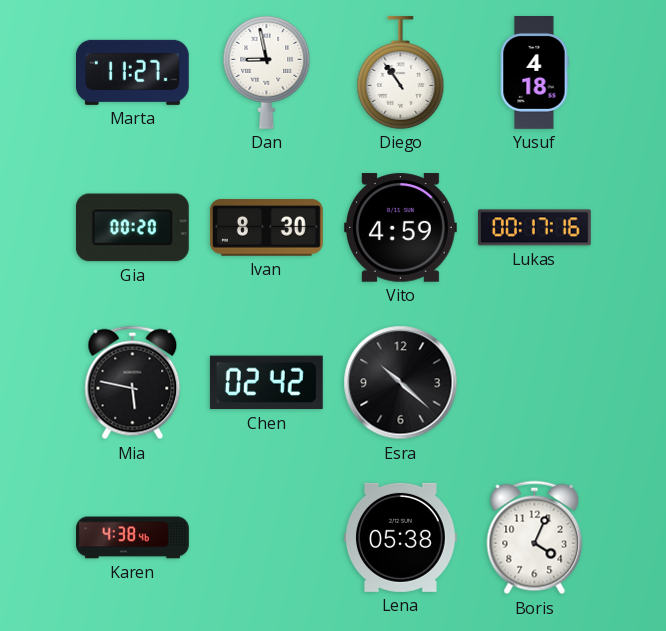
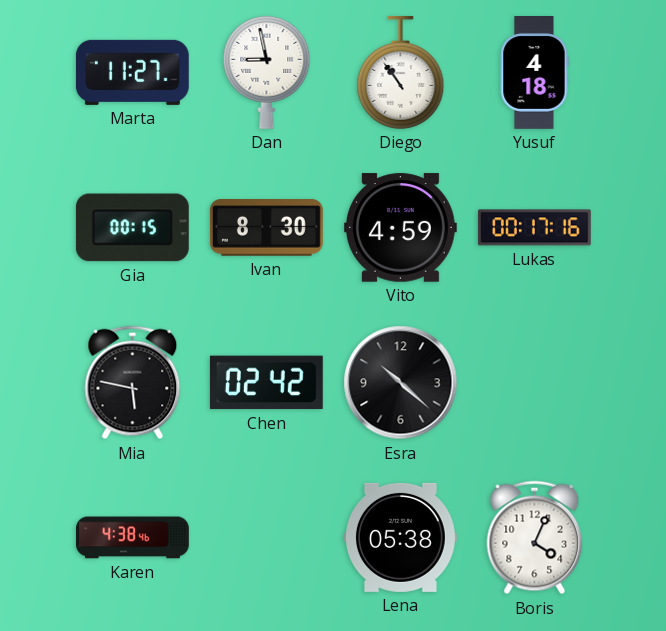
Gia: 00:20 -> 00:15 (132, 228)
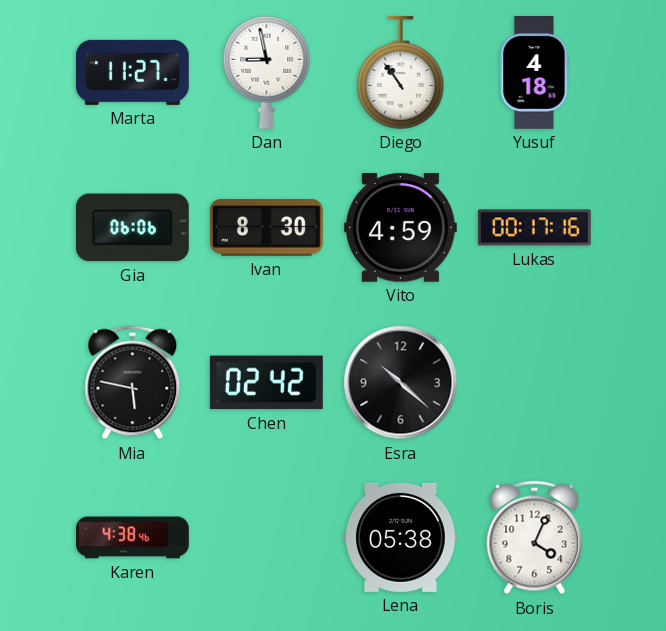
Gia: 00:15 -> 06:06 (132, 228)
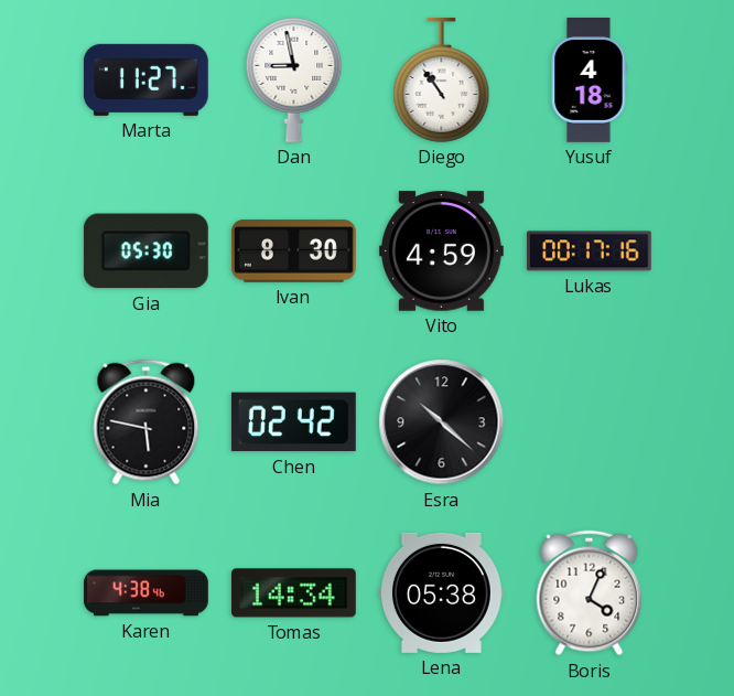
Gia: 06:06 -> 05:30 (145, 251)
Tomas: none -> 14:34 (293, 593)
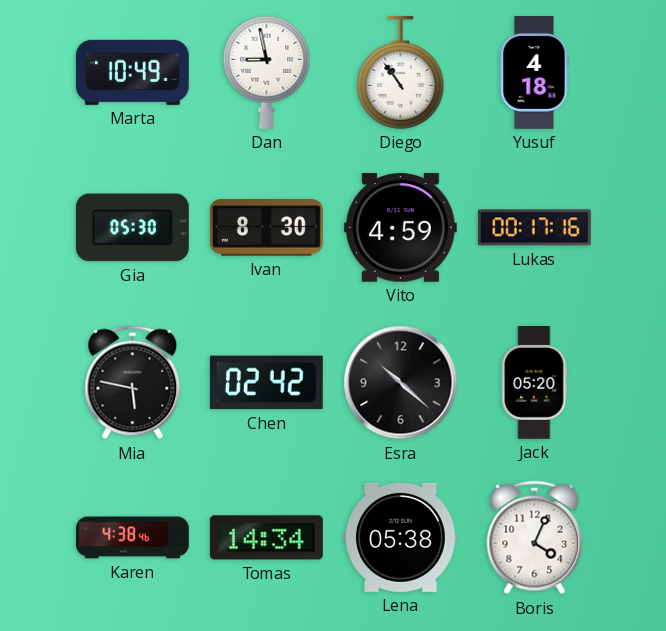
Marta: 11:27 -> 10:49 (132, 72)
Jack: none -> 05:20 (535, 383)
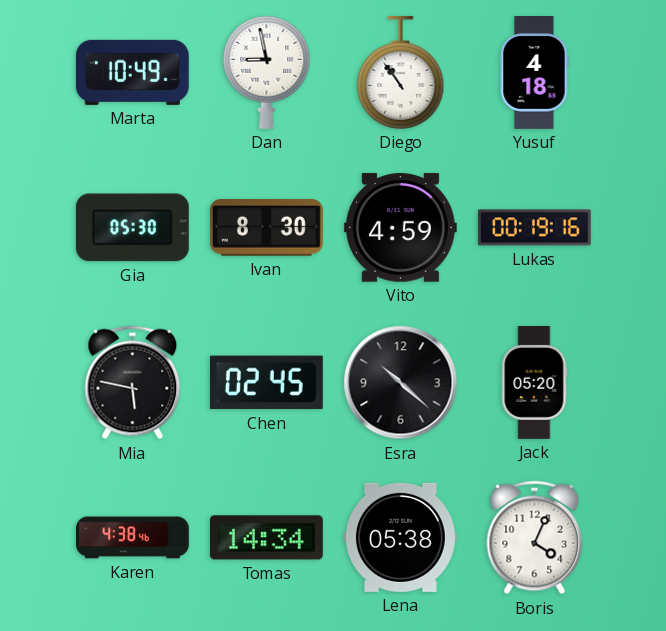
Lukas: 00:17 -> 00:19 (534, 228)
Chen: 02:42 -> 02:45 (266, 383)
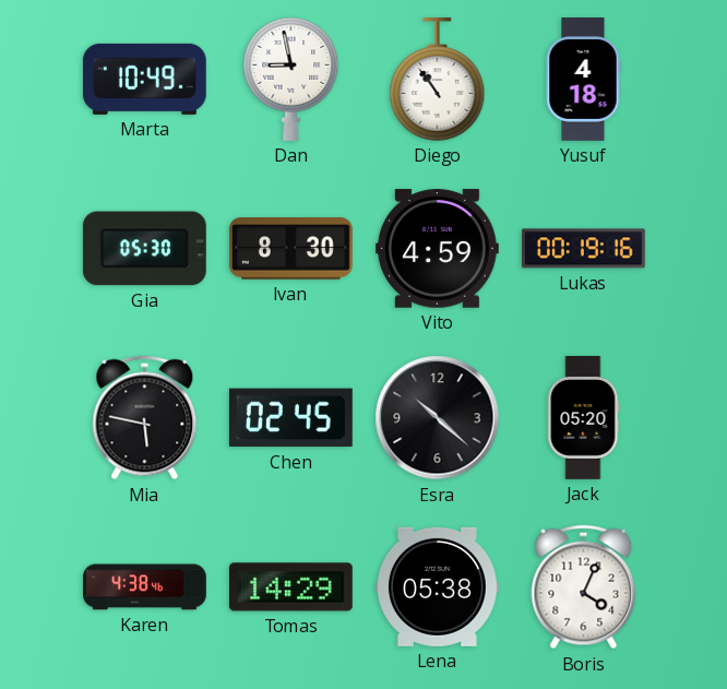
Tomas: 14:34 -> 14:29 (290, 587)
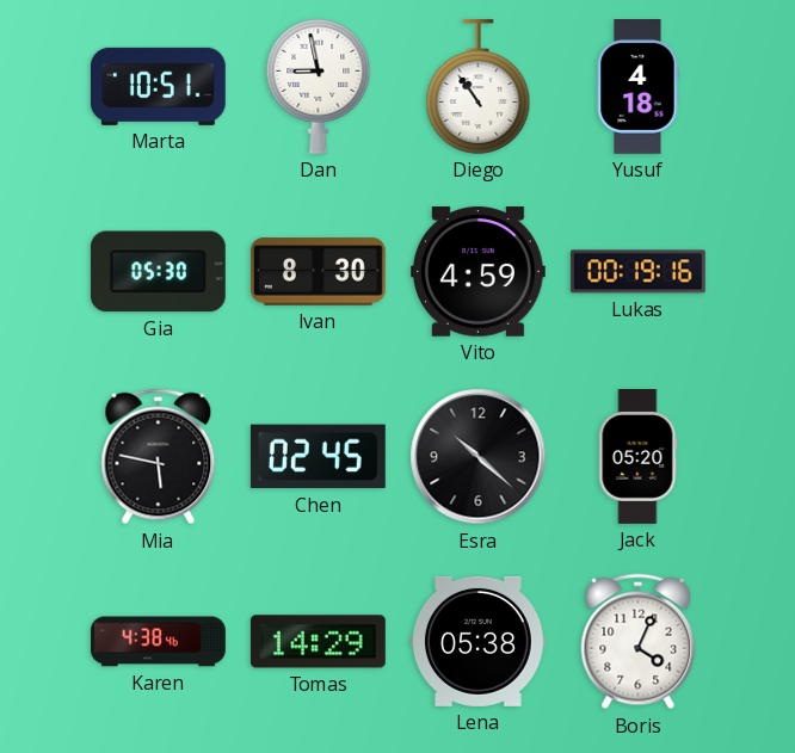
Marta: 10:49 -> 10:51 (158, 86)
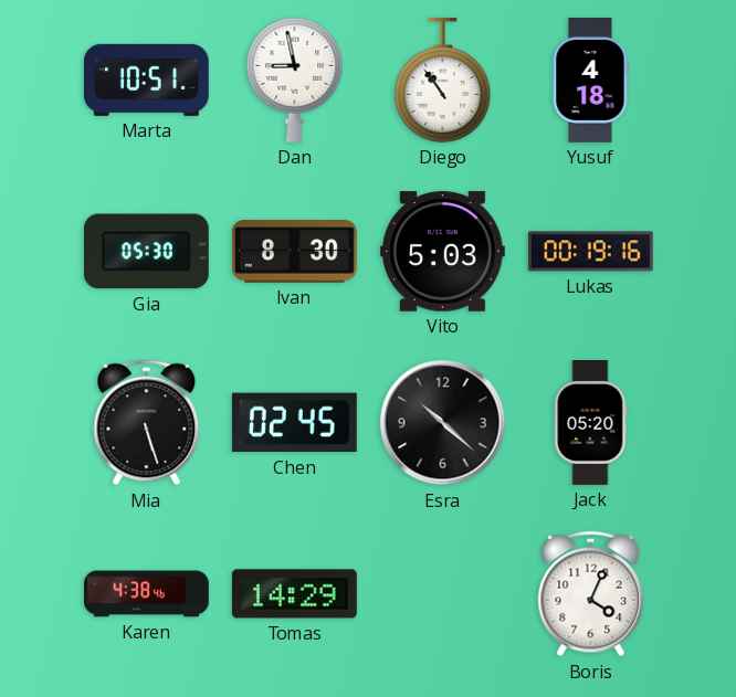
Vito: 4:59 -> 5:03 (442, 252)
Mia: 5:47 -> 5:27 (147, 423)
Lena: 05:38 -> none (477, 641)
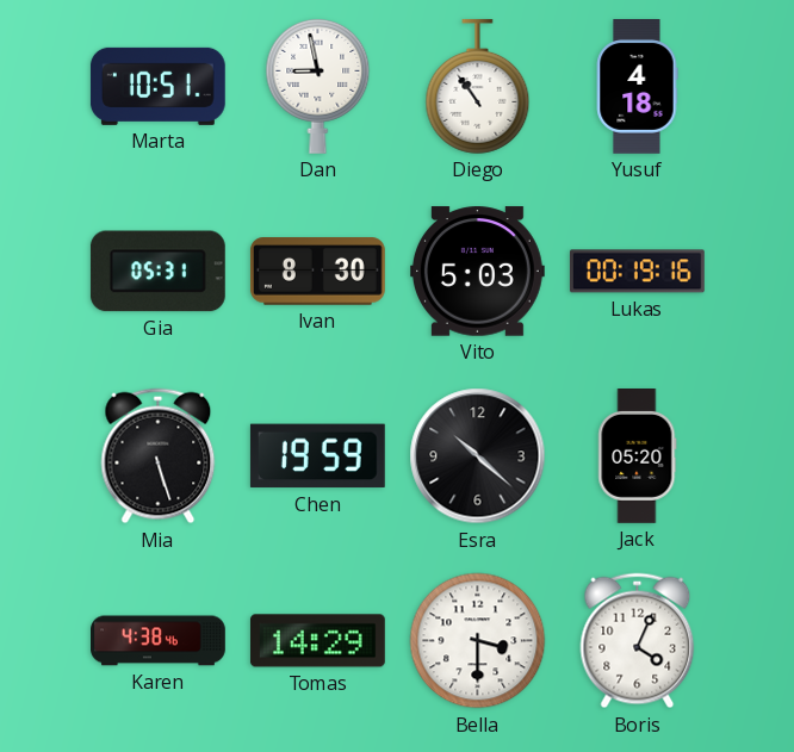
Gia: 05:30 -> 05:31 (157, 272)
Chen: 02:45 -> 19:59 (317, 456)
Bella: none -> 3:30 (478, 641)
